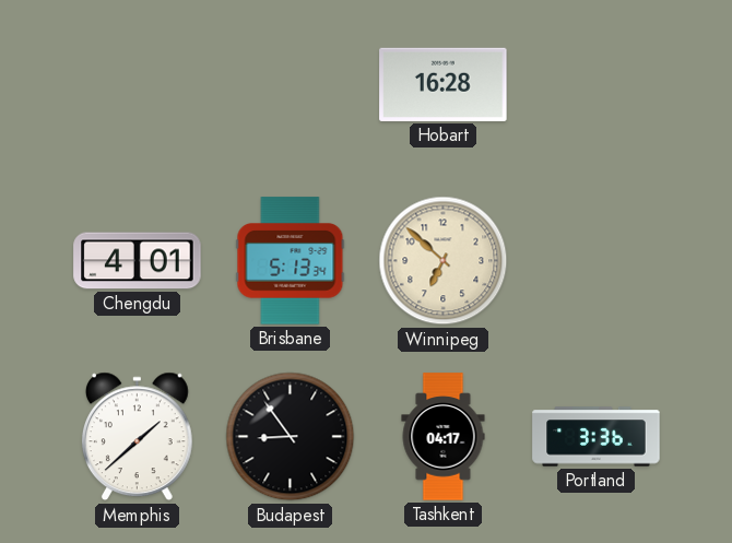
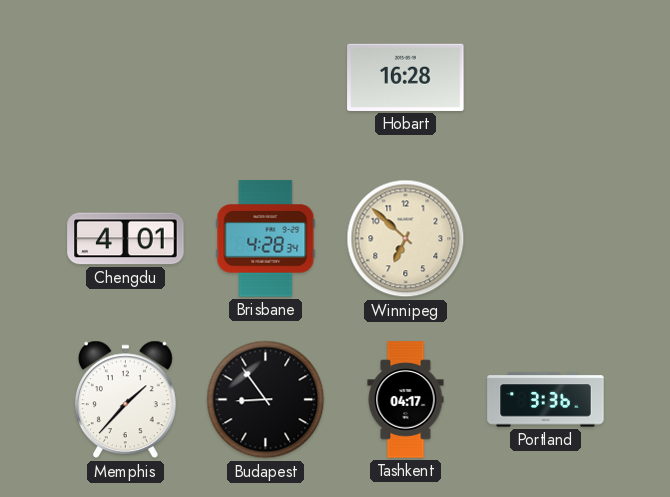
Brisbane: 5:13 -> 4:28 (266, 239)
Memphis: 1:38 -> 1:37 (125, 400)
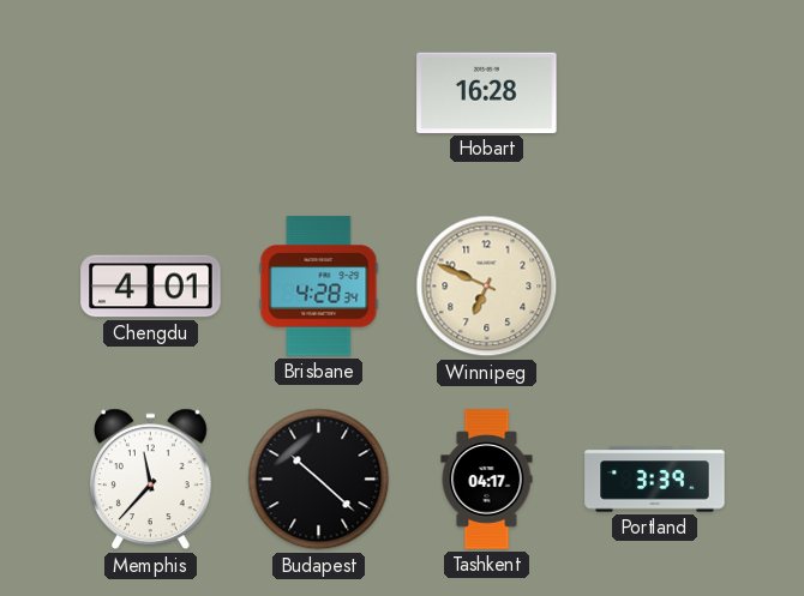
Winnipeg: 6:52 -> 6:49 (487, 287)
Memphis: 1:37 -> 11:37 (150, 480)
Budapest: 8:54 -> 10:22 (319, 480)
Portland: 3:36 -> 3:39 (655, 480)
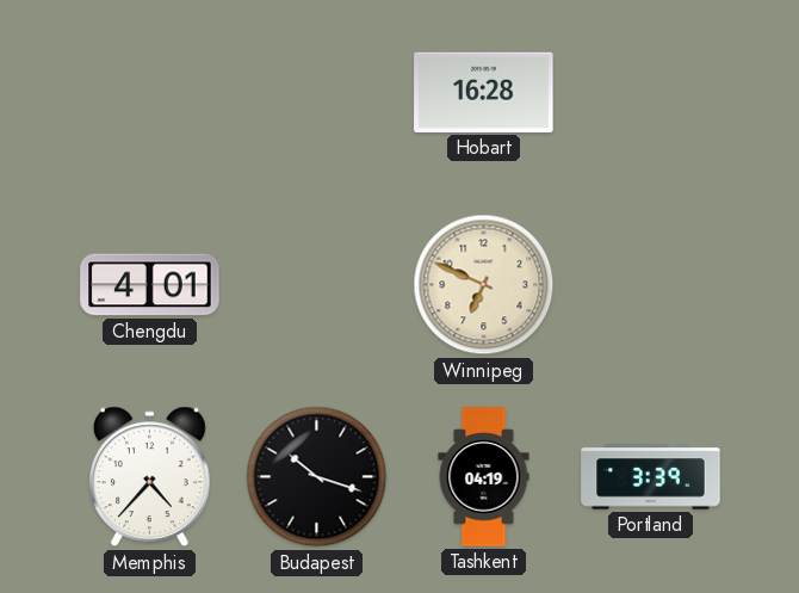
Brisbane: 4:28 -> none (319, 287)
Memphis: 11:37 -> 4:37 (149, 477)
Budapest: 10:22 -> 10:18 (317, 477)
Tashkent: 04:17 -> 04:19 (484, 477)
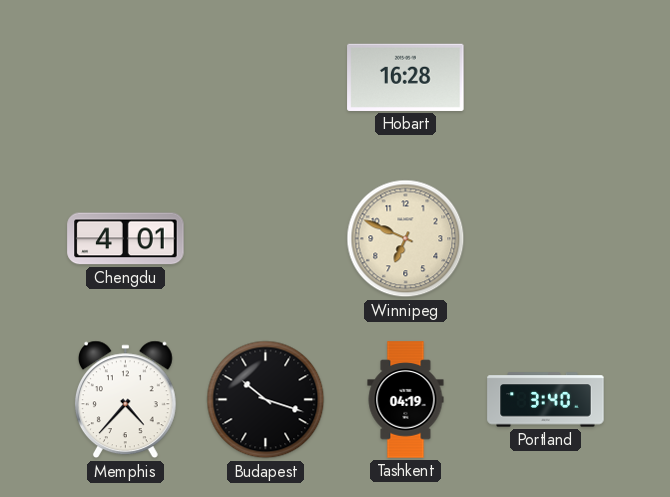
Portland: 3:39 -> 3:40 (546, 400)
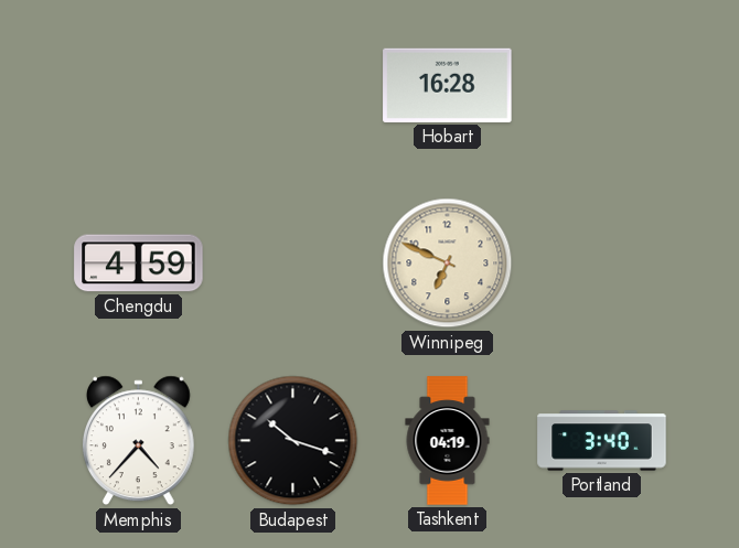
Chengdu: 4:01 -> 4:59 (139, 264)
